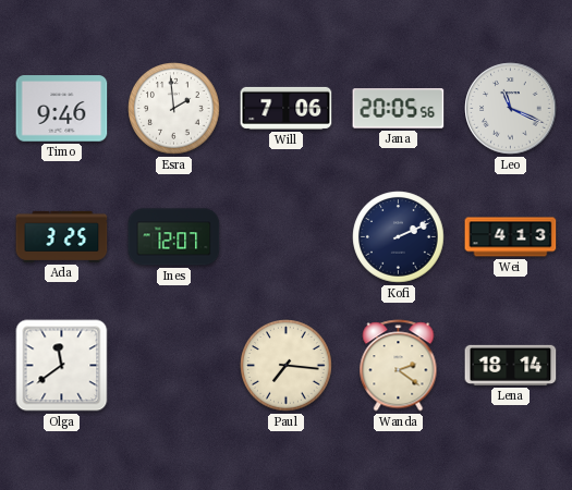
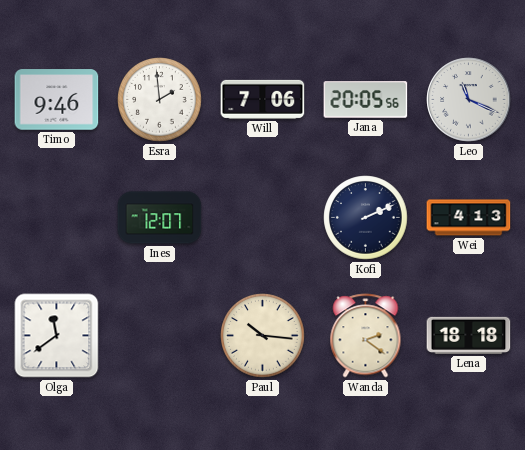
Ada: 3:25 -> none (62, 236)
Paul: 7:16 -> 10:16 (263, 336)
Lena: 18:14 -> 18:18 (469, 335)
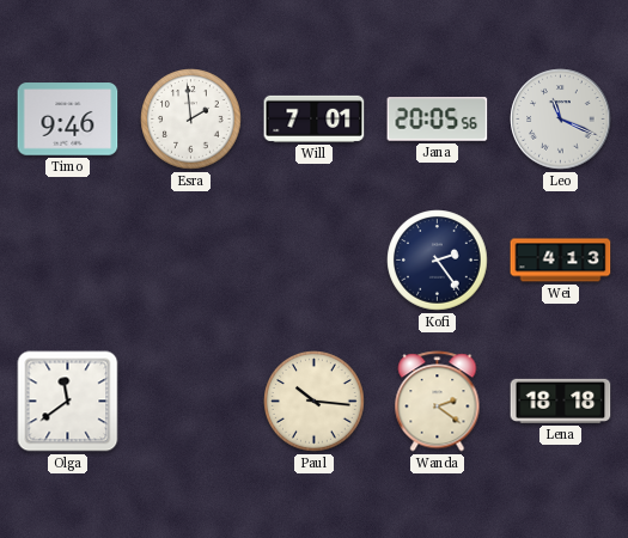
Will: 7:06 -> 7:01 (315, 118)
Ines: 12:07 -> none (160, 218)
Kofi: 2:11 -> 2:24 (438, 261)
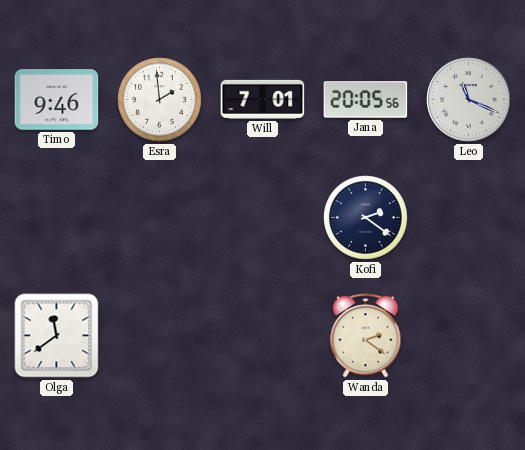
Kofi: 2:24 -> 2:21 (366, 218)
Wei: 4:13 -> none (561, 261)
Paul: 10:16 -> none (315, 402)
Lena: 18:18 -> none (561, 401)
